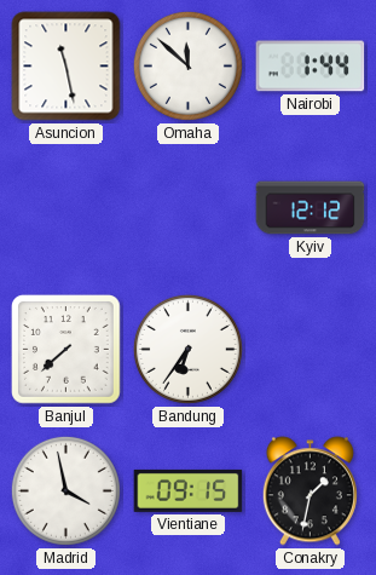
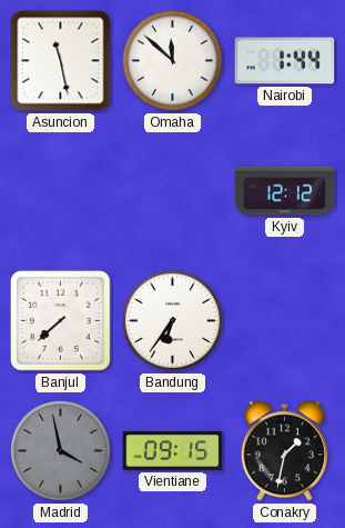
Madrid dial: white -> grey (60, 450)
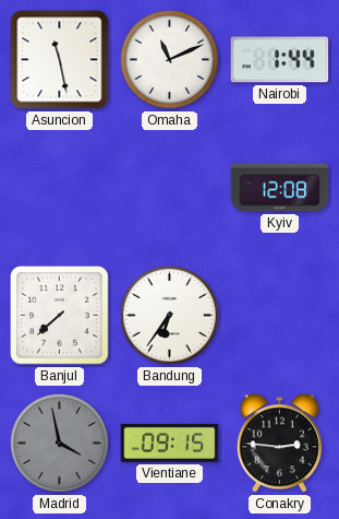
Omaha: 11:52 -> 11:11 (169, 59)
Kyiv: 12:12 -> 12:08 (280, 188)
Conakry: 1:32 -> 2:46 (279, 444)
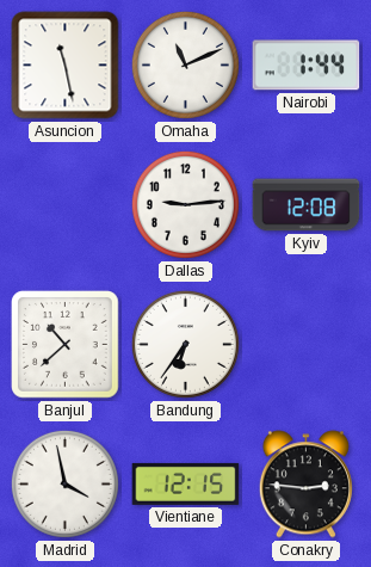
Dallas: none -> 9:14 (185, 204)
Banjul: 7:38 -> 10:38 (66, 345)
Madrid dial: grey -> white (64, 483)
Vientiane: 09:15 -> 12:15 (186, 483)
